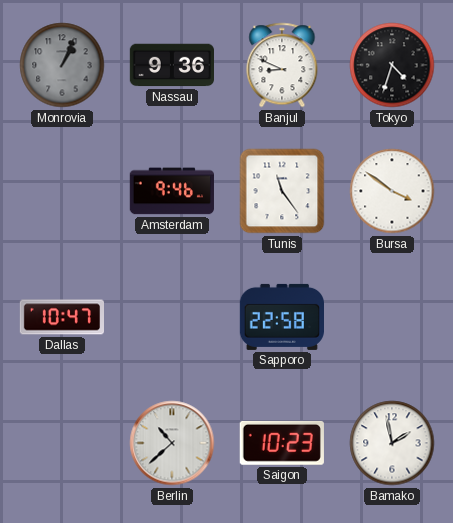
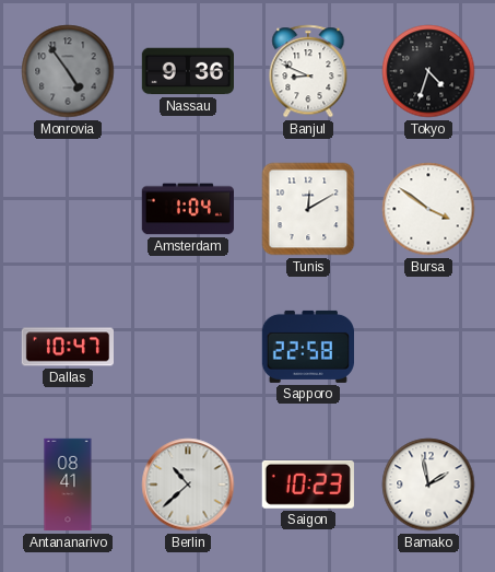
Monrovia: 1:04 -> 4:54 (68, 71)
Amsterdam: 9:46 -> 1:04 (187, 209)
Tunis: 11:24 -> 12:10 (308, 209)
Antananarivo: none -> 08:41 (68, 485)
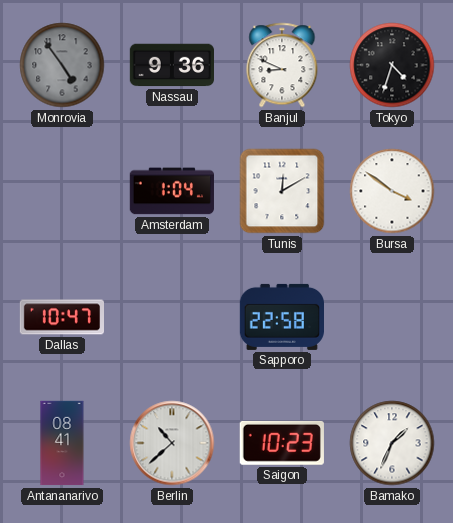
Bamako: 1:58 -> 1:34 (392, 443)
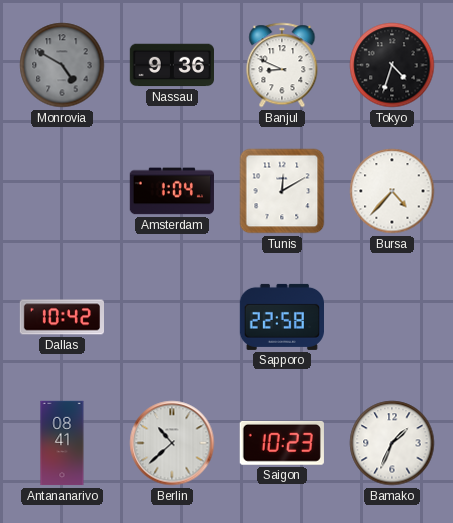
Monrovia: 4:54 -> 4:50 (62, 65)
Bursa: 3:51 -> 4:37 (392, 191)
Dallas: 10:47 -> 10:42 (61, 317)
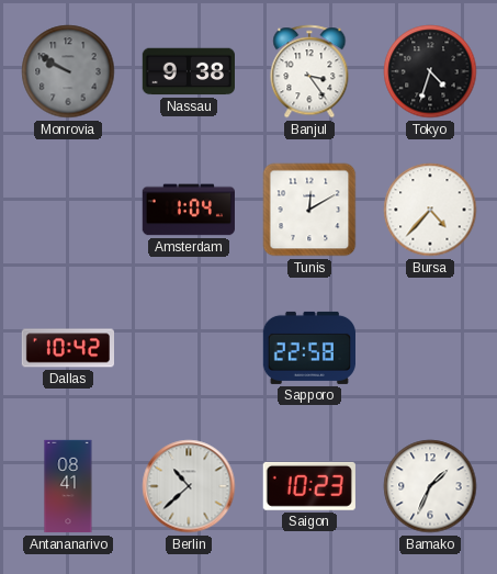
Monrovia: 4:50 -> 9:50 (68, 71)
Nassau: 9:36 -> 9:38 (188, 71)
Banjul: 8:49 -> 3:24 (309, 71)
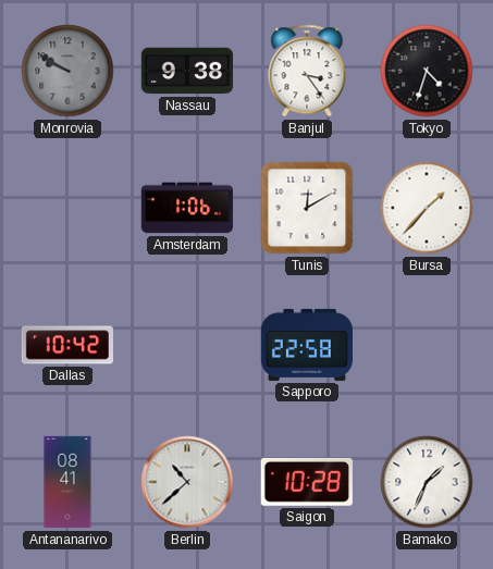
Amsterdam: 1:04 -> 1:06 (186, 208)
Bursa: 4:37 -> 1:37 (427, 208)
Saigon: 10:23 -> 10:28 (307, 482)
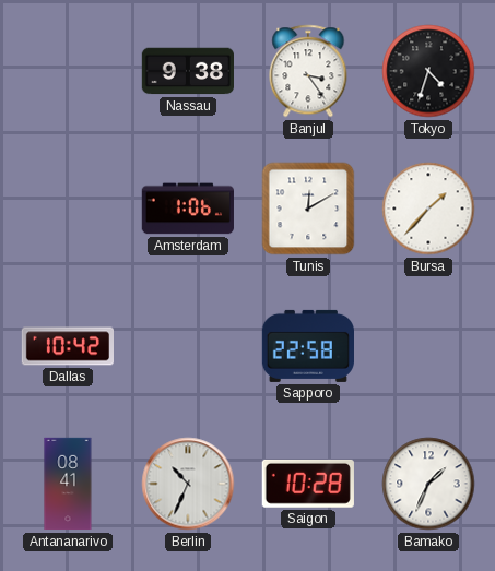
Monrovia: 9:50 -> none (67, 71)
Berlin: 10:38 -> 10:34 (188, 484)
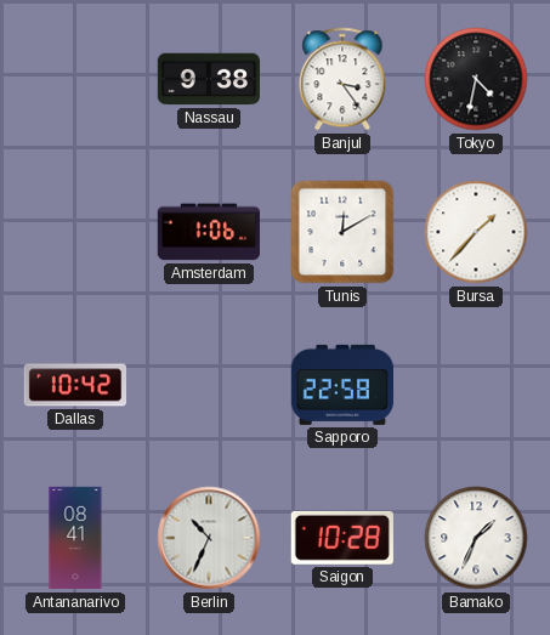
Tokyo: 4:33 -> 4:32 (476, 79)
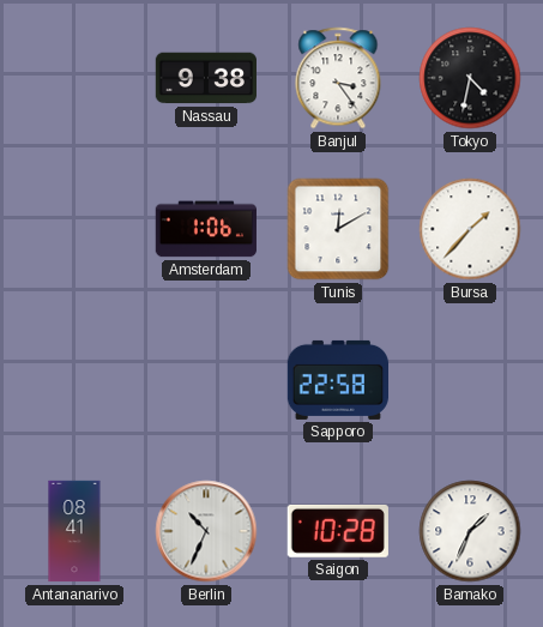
Dallas: 10:42 -> none (74, 385)
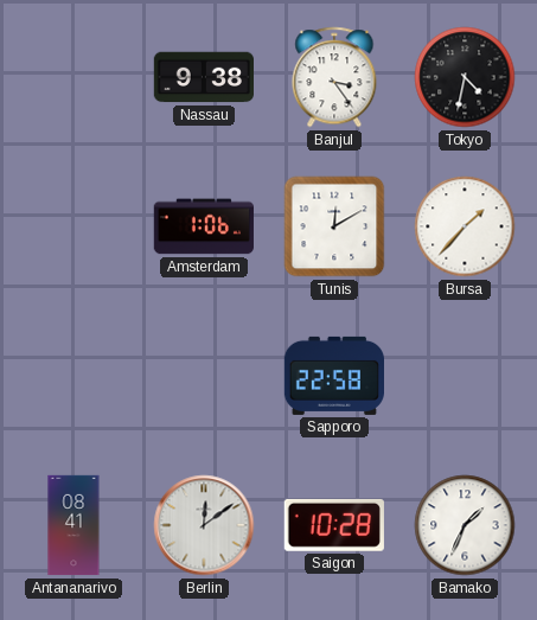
Berlin: 10:34 -> 12:09 (204, 525)
